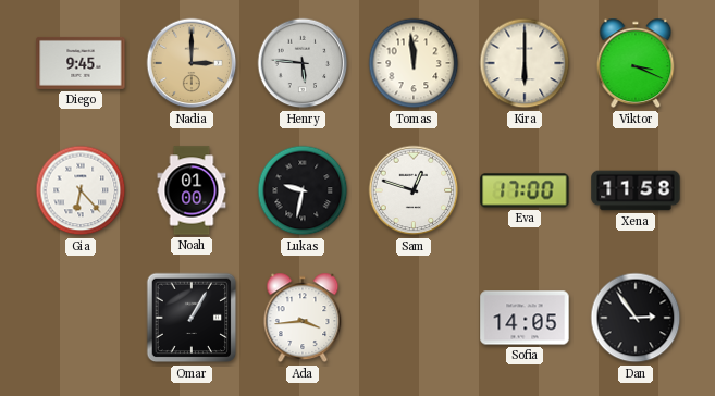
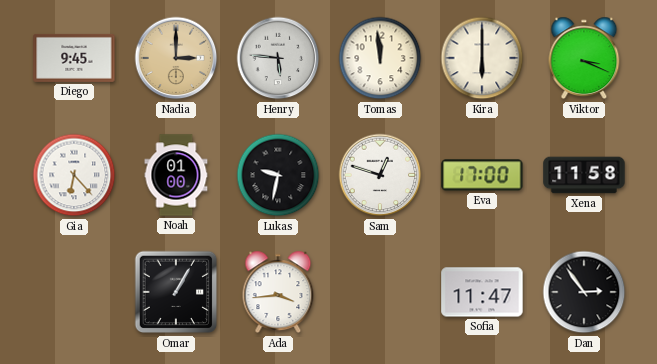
Sofia: 14:05 -> 11:47 (482, 292)
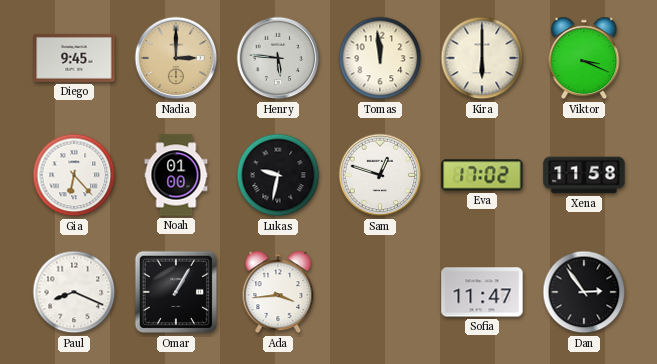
Eva: 17:00 -> 17:02 (482, 175)
Paul: none -> 8:19 (74, 292)
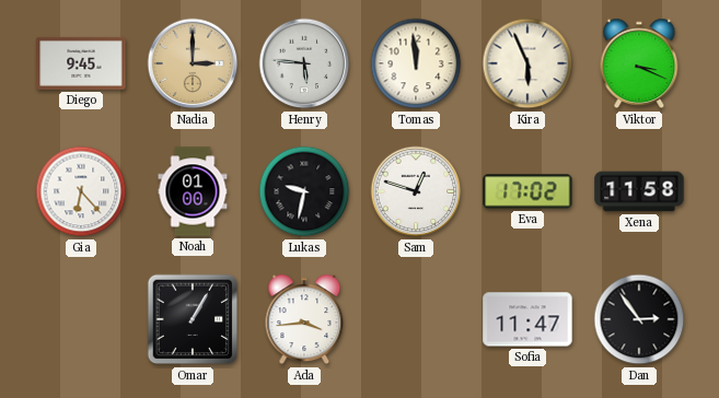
Kira: 6:00 -> 5:56 (527, 63)
Paul: 8:19 -> none (74, 292)
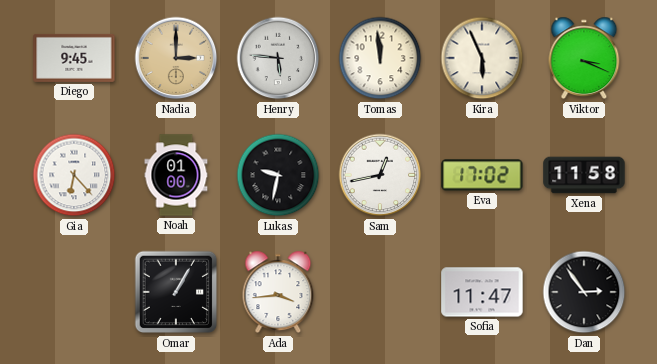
Sam: 12:48 -> 12:43 (380, 175)
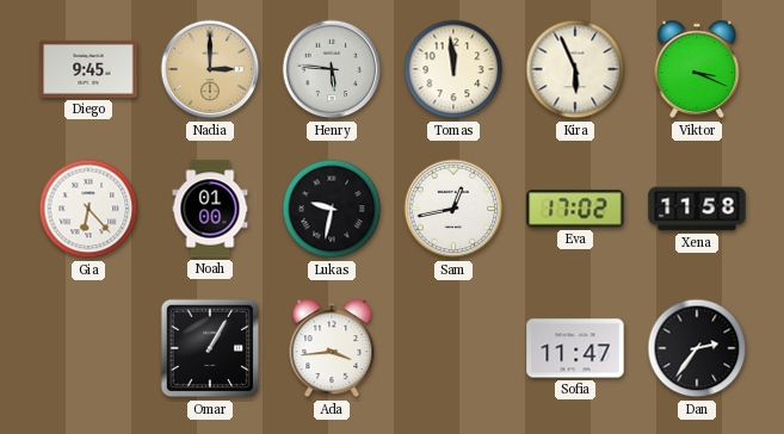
Dan: 2:54 -> 2:36 (697, 348)
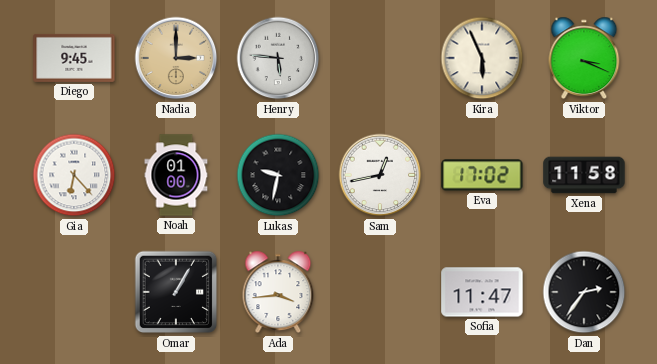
Tomas: 11:59 -> none (453, 69)
